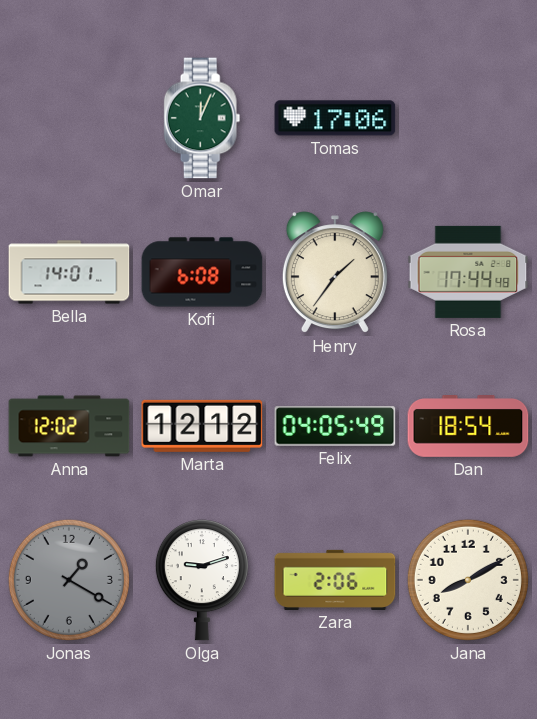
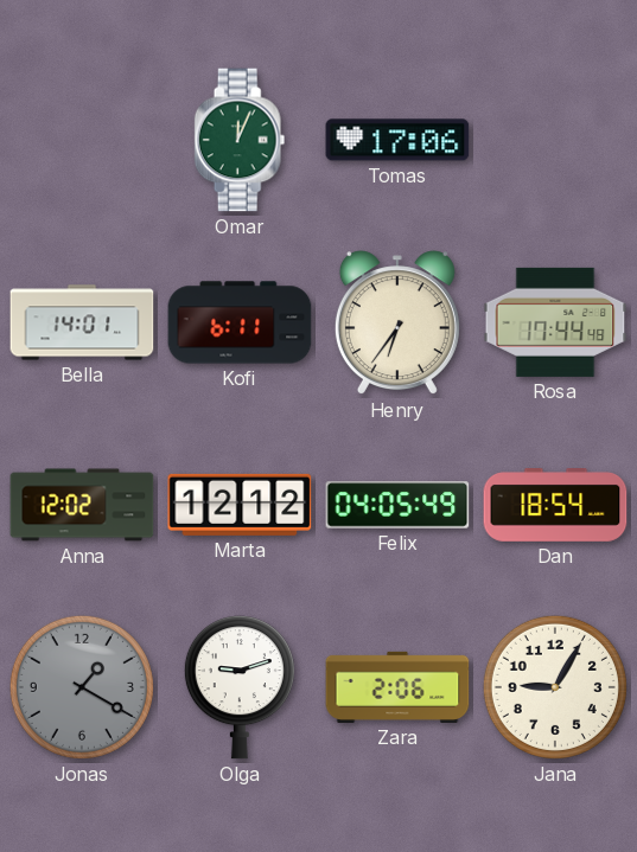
Kofi: 6:08 -> 6:11 (240, 322)
Henry: 1:36 -> 6:36 (397, 323)
Jana: 8:10 -> 9:05 (555, 687)
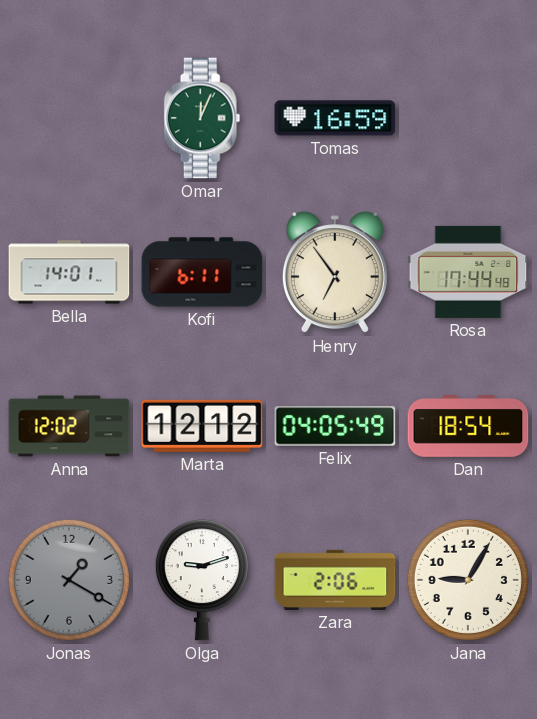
Tomas: 17:06 -> 16:59 (335, 118)
Henry: 6:36 -> 6:54 (335, 273)
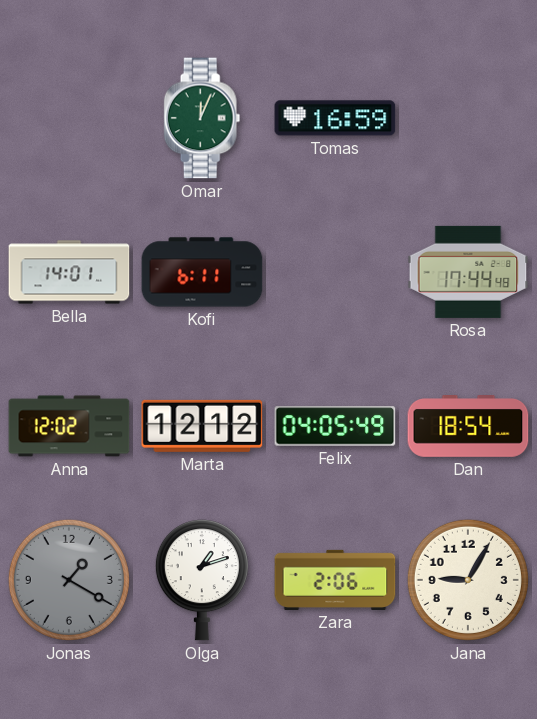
Henry: 6:54 -> none (335, 273)
Olga: 9:12 -> 1:12 (202, 580)
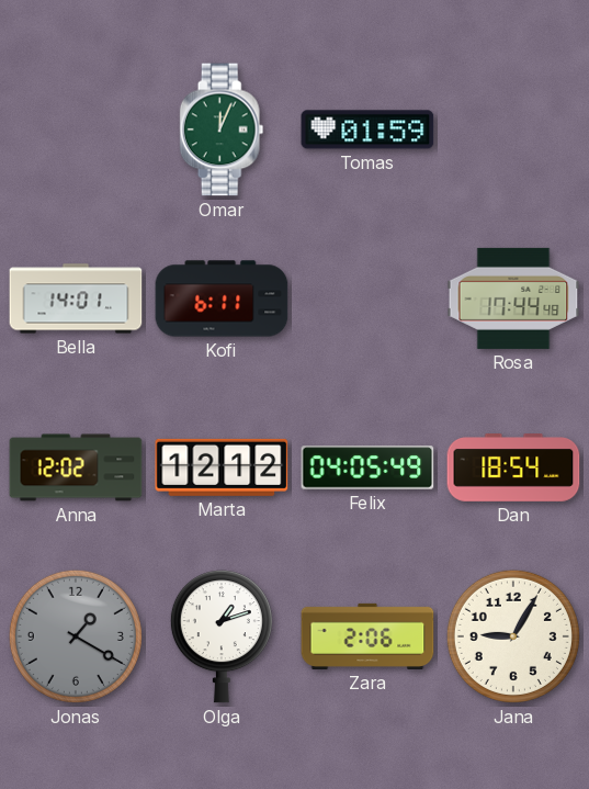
Tomas: 16:59 -> 01:59 (367, 129)
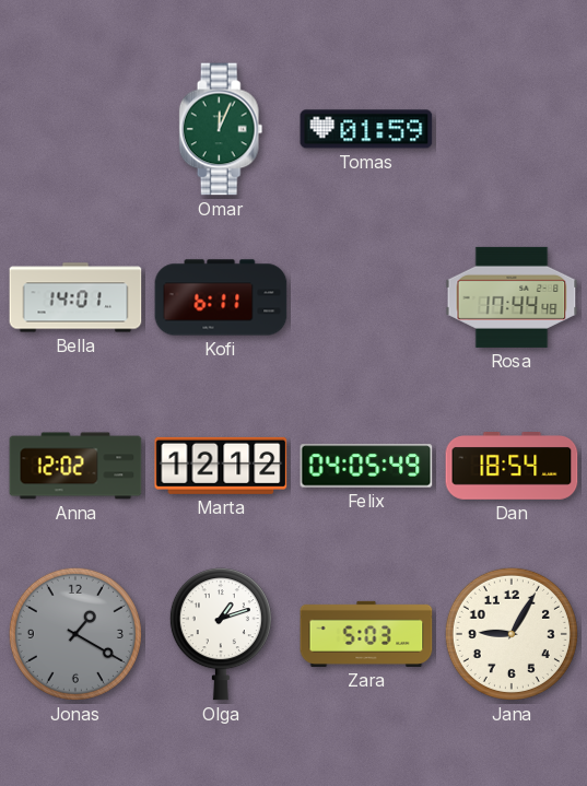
Zara: 2:06 -> 5:03 (366, 634)
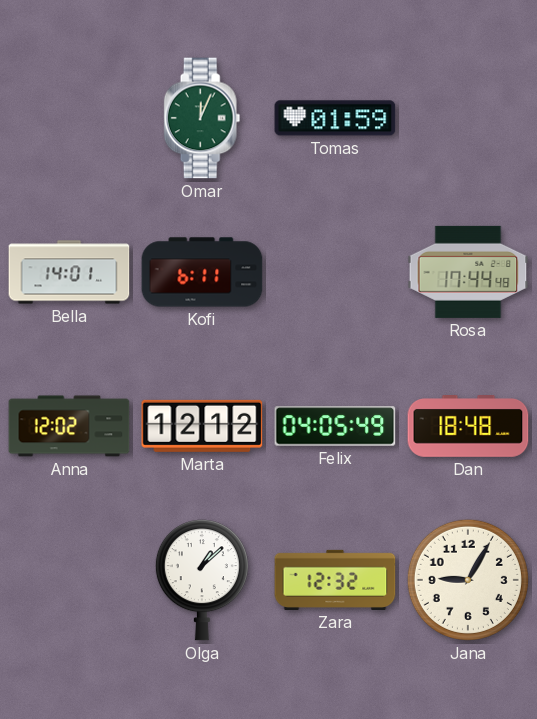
Dan: 18:54 -> 18:48 (468, 427)
Jonas: 1:20 -> none (75, 634)
Olga: 1:12 -> 1:08 (202, 580)
Zara: 5:03 -> 12:32 (335, 580)
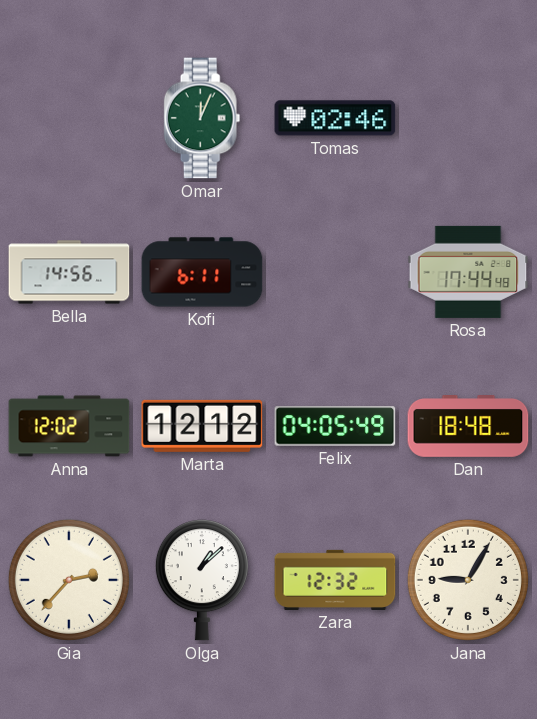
Tomas: 01:59 -> 02:46 (335, 118)
Bella: 14:01 -> 14:56 (69, 272)
Gia: none -> 2:37 (69, 580)
